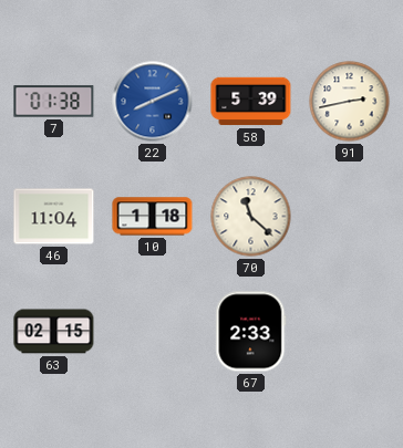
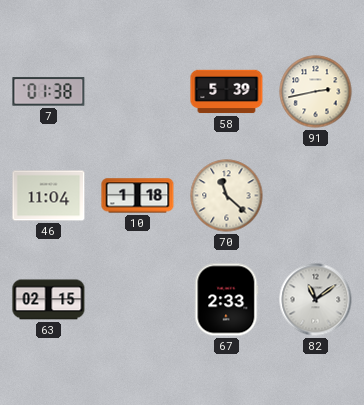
22: 8:11 -> none (153, 102)
82: none -> 11:09 (316, 300)
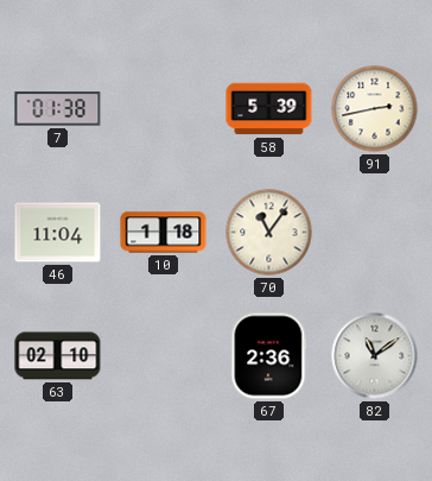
70: 11:22 -> 11:06 (269, 233)
63: 02:15 -> 02:10 (58, 356)
67: 2:33 -> 2:36 (269, 356)
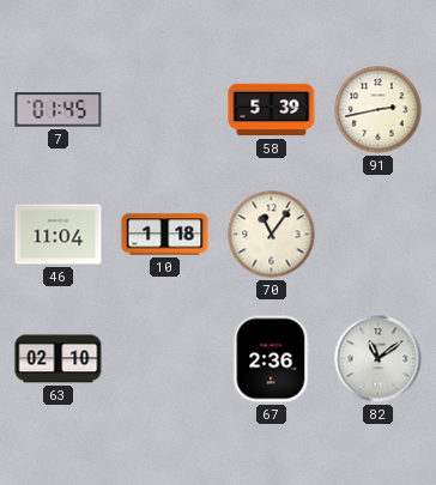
7: 01:38 -> 01:45 (59, 110)
